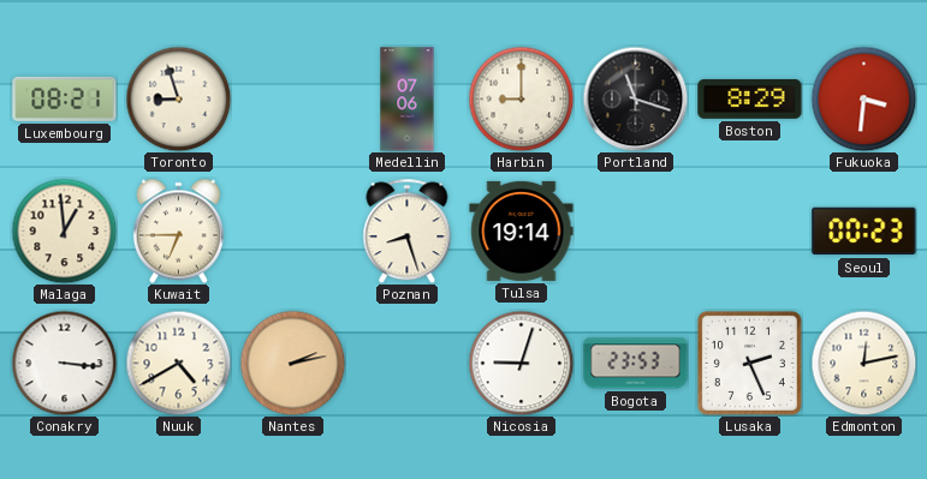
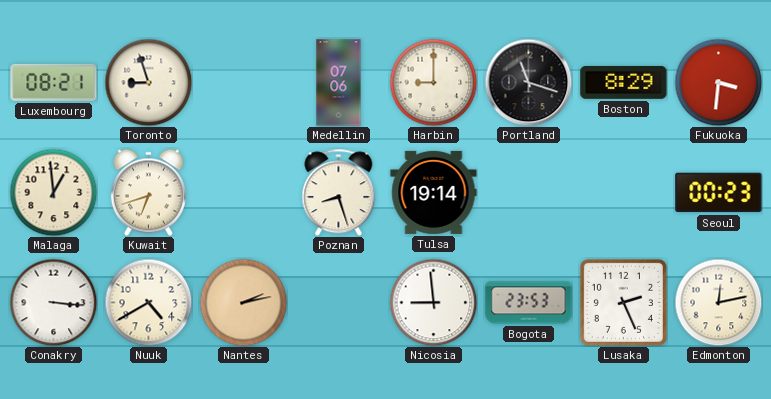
Kuwait: 6:45 -> 6:42 (148, 192)
Nicosia: 9:03 -> 8:59 (433, 302)
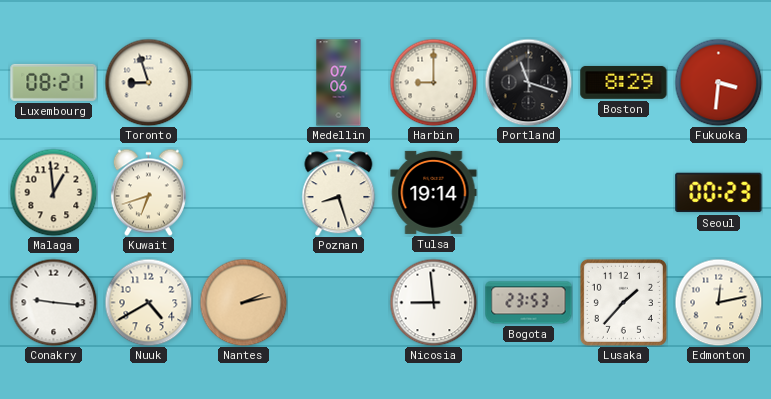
Conakry: 3:16 -> 9:16 (53, 302)
Lusaka: 2:26 -> 1:37 (623, 302)
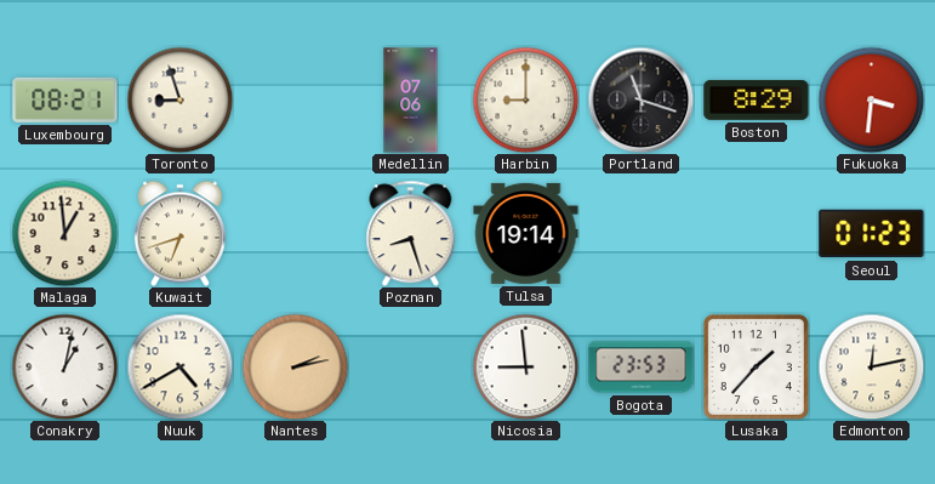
Seoul: 00:23 -> 01:23 (872, 234)
Conakry: 9:16 -> 1:02 (64, 366)
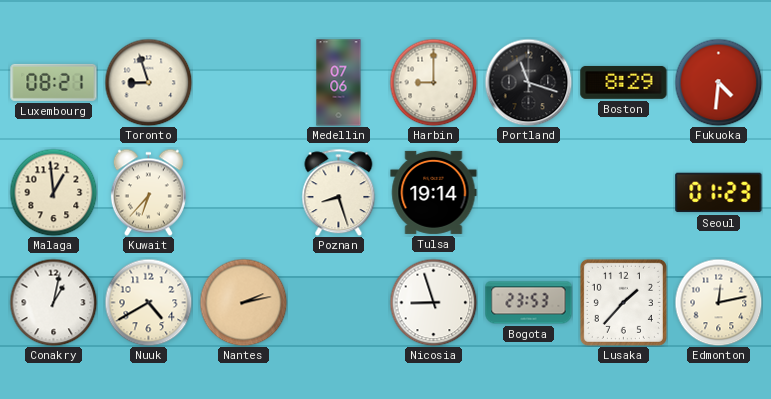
Fukuoka: 3:31 -> 4:31 (718, 82)
Kuwait: 6:42 -> 6:37 (148, 192)
Nicosia: 8:59 -> 8:57 (433, 302)
